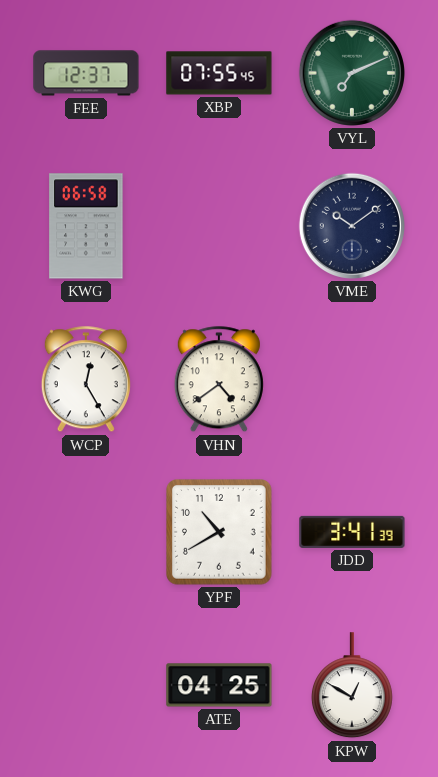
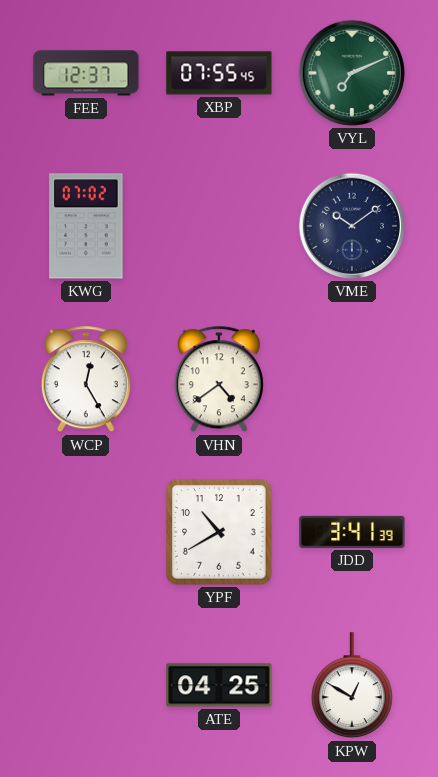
KWG: 06:58 -> 07:02 (86, 226)
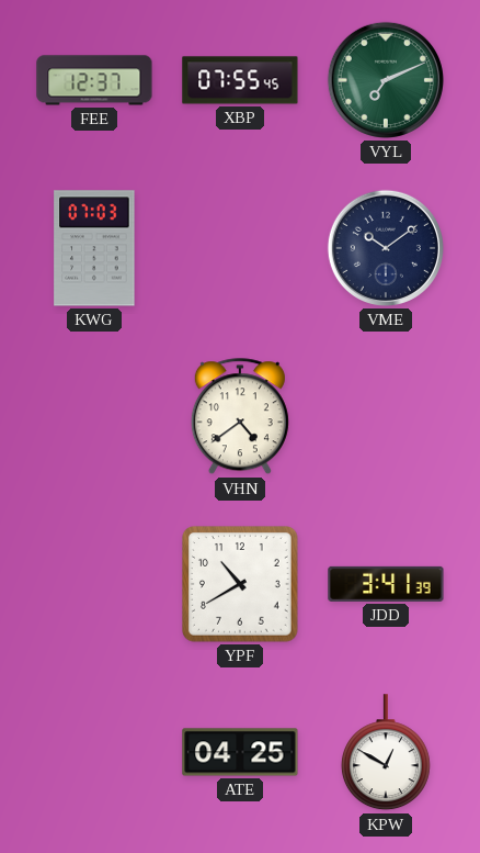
KWG: 07:02 -> 07:03 (94, 248)
WCP: 12:25 -> none (86, 380)
